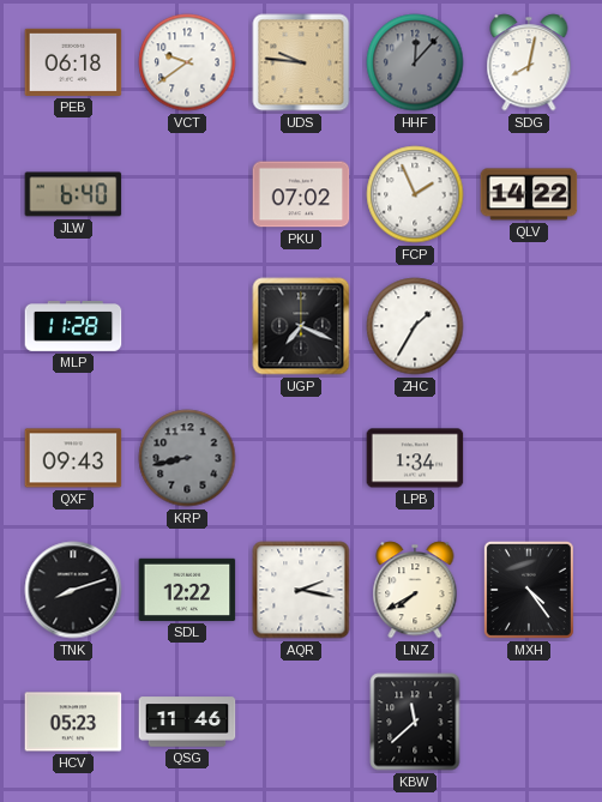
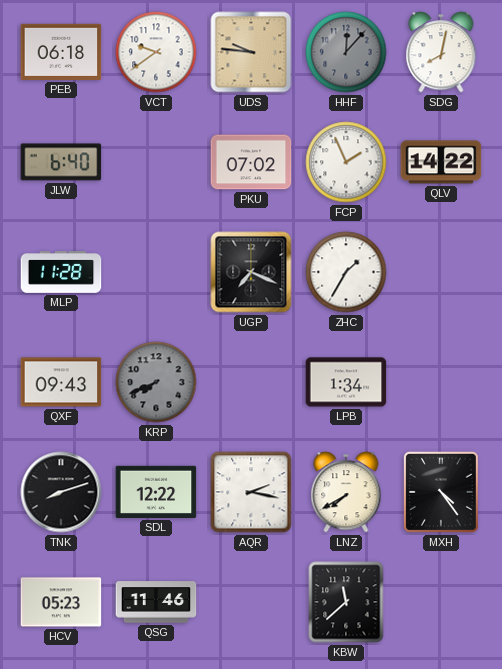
KRP: 8:43 -> 7:41 (156, 382)
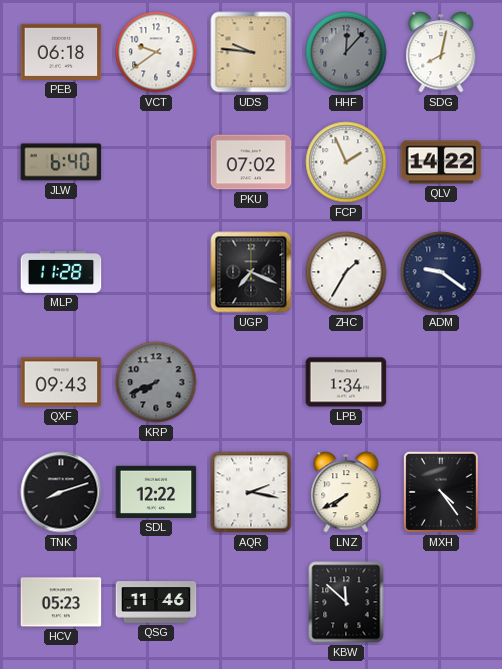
ADM: none -> 9:21 (441, 272)
KBW: 11:38 -> 11:52 (346, 602)
